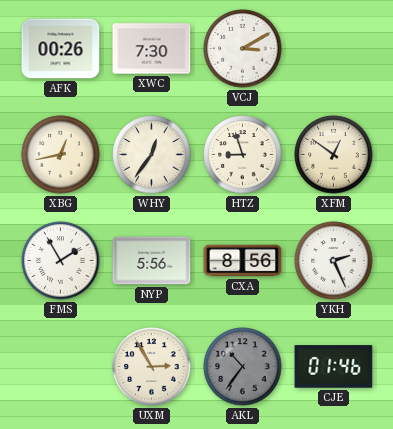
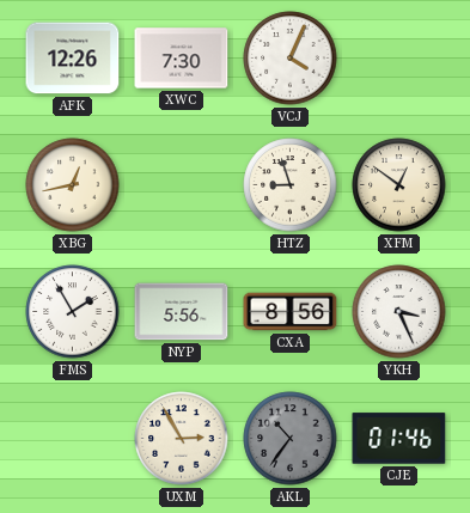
AFK: 00:26 -> 12:26 (73, 59)
VCJ: 3:10 -> 4:04 (291, 59)
WHY: 12:36 -> none (152, 155)
YKH: 2:26 -> 3:26 (399, 312)
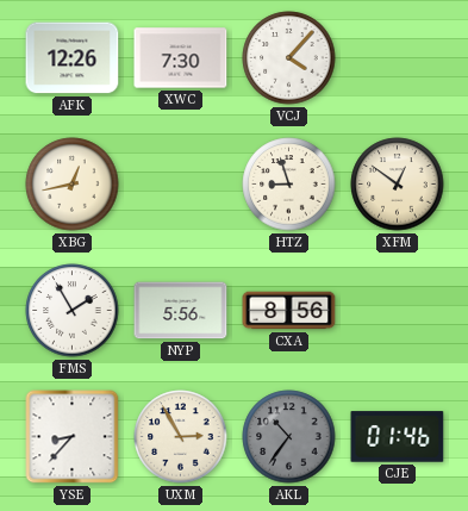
VCJ: 4:04 -> 4:07 (289, 58)
YKH: 3:26 -> none (399, 312)
YSE: none -> 8:37 (73, 437)
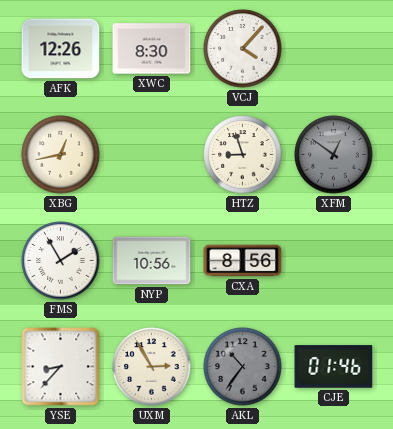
XWC: 7:30 -> 8:30 (152, 49)
XFM dial: cream -> grey (334, 155)
NYP: 5:56 -> 10:56 (152, 261)
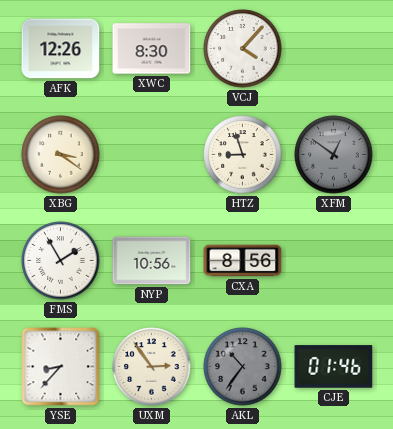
XBG: 12:43 -> 3:21 (61, 155)
UXM: 2:55 -> 2:54 (152, 367)
